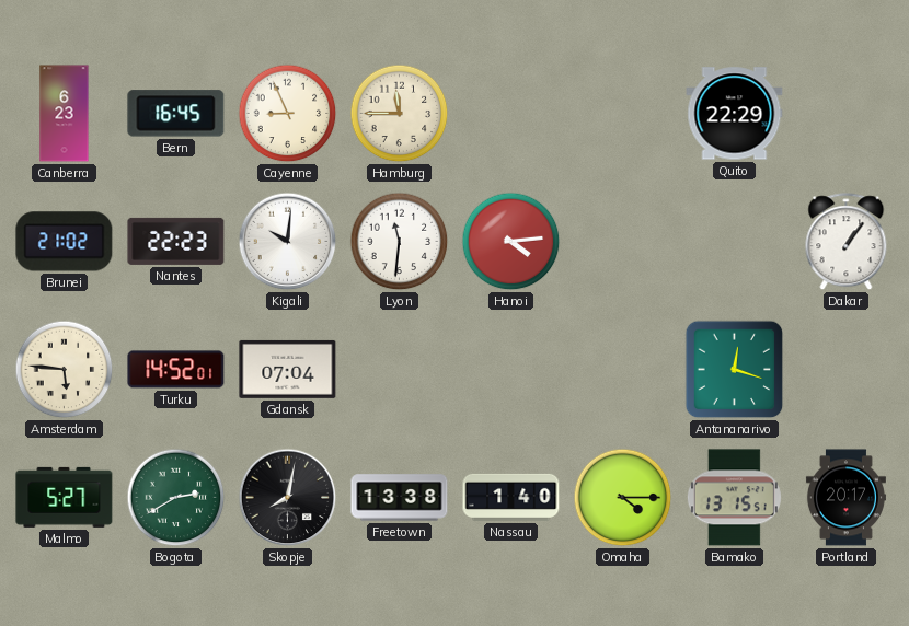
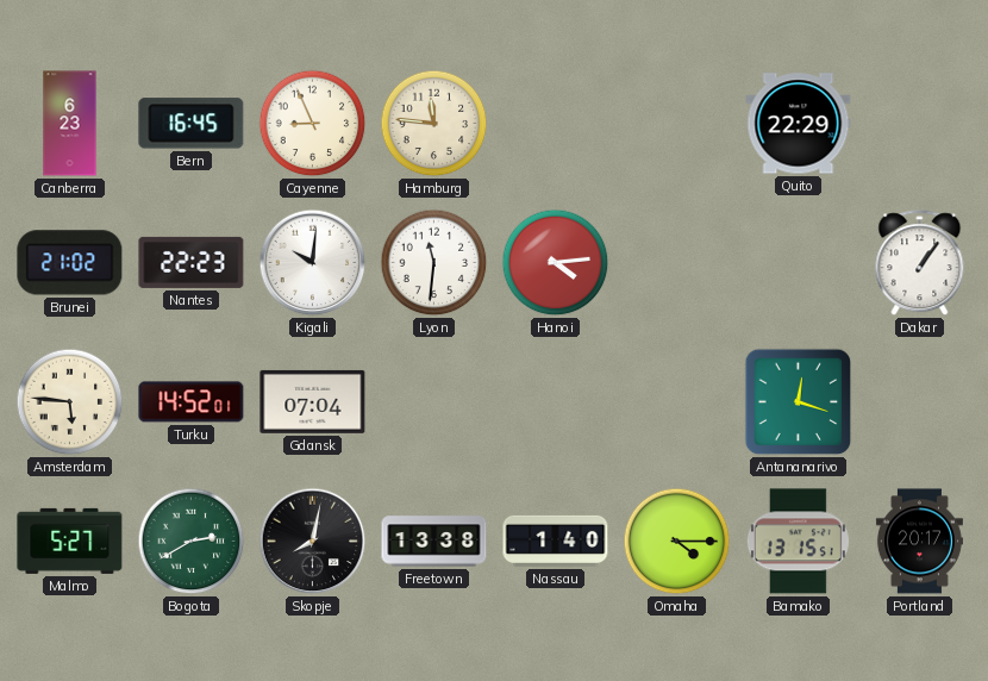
Hamburg: 11:45 -> 11:46 (434, 124)
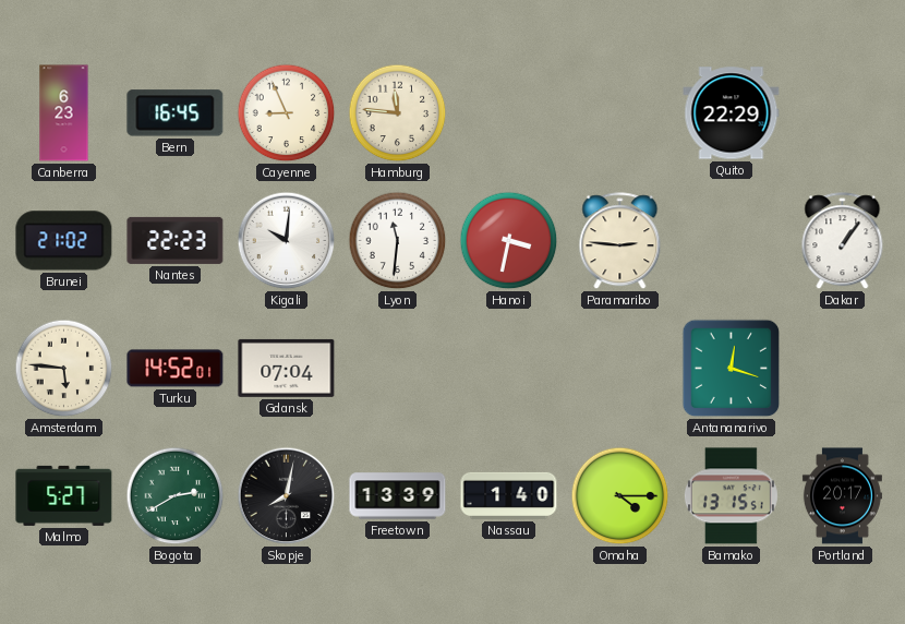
Hanoi: 4:14 -> 3:32 (509, 241)
Paramaribo: none -> 2:46 (620, 241)
Freetown: 13:38 -> 13:39 (398, 496)
